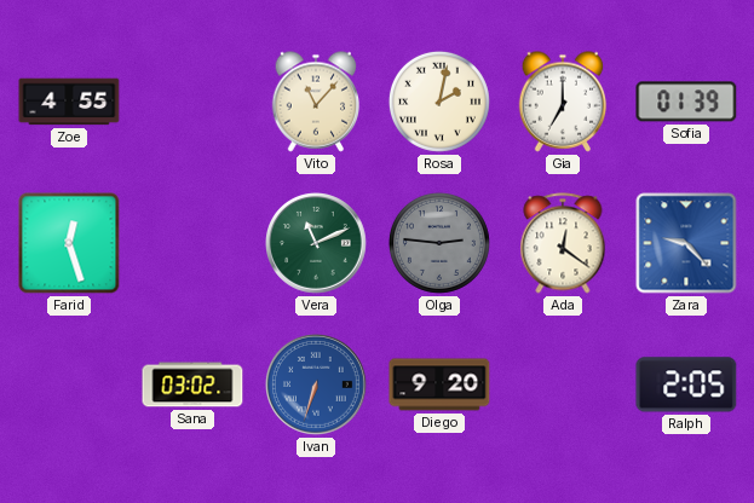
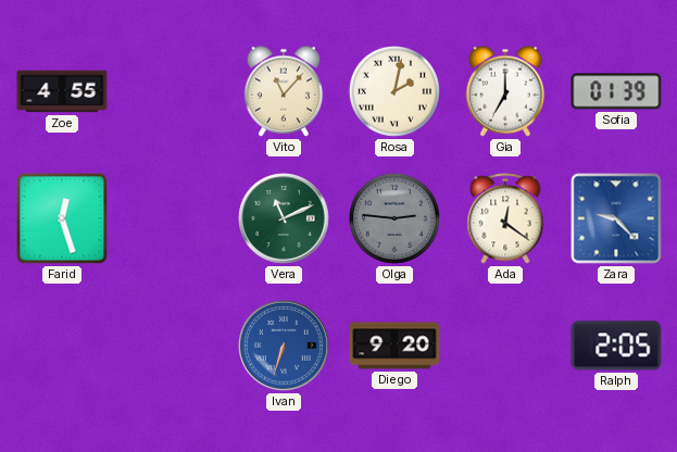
Sana: 03:02 -> none (192, 385)
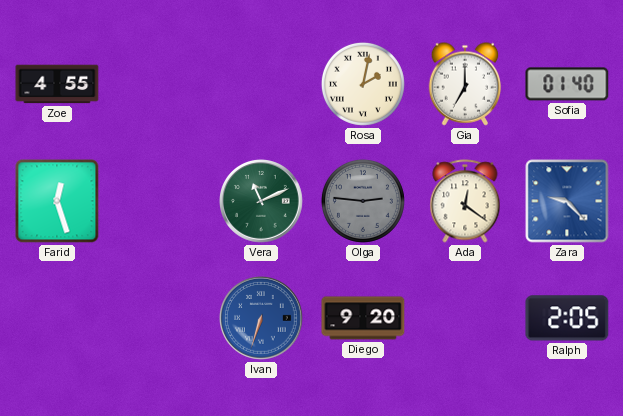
Vito: 11:07 -> none (284, 91)
Sofia: 01:39 -> 01:40 (567, 84)
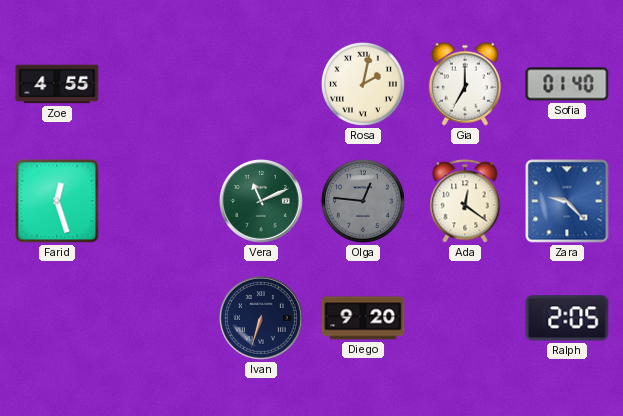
Olga: 2:46 -> 12:46 (363, 201)
Ivan dial: blue -> navy (262, 319)
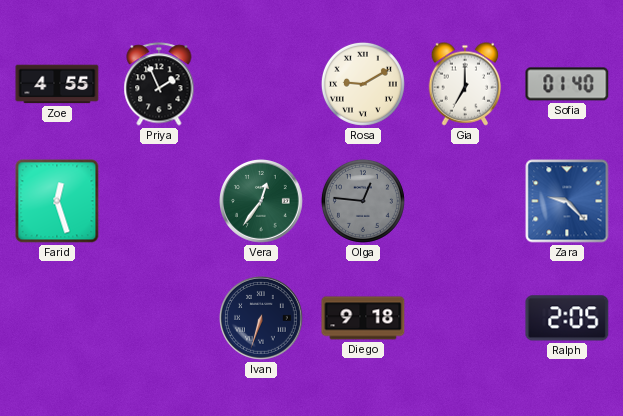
Priya: none -> 1:56 (159, 84)
Rosa: 2:02 -> 9:10 (363, 84)
Vera: 11:11 -> 12:36 (262, 202)
Ada: 12:21 -> none (465, 201)
Diego: 9:20 -> 9:18 (363, 318)
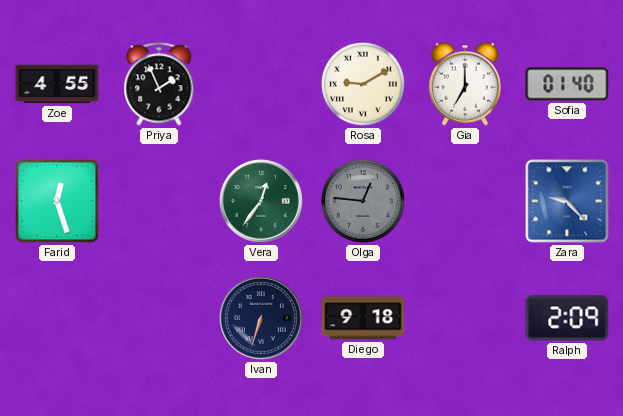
Ralph: 2:05 -> 2:09 (567, 318)
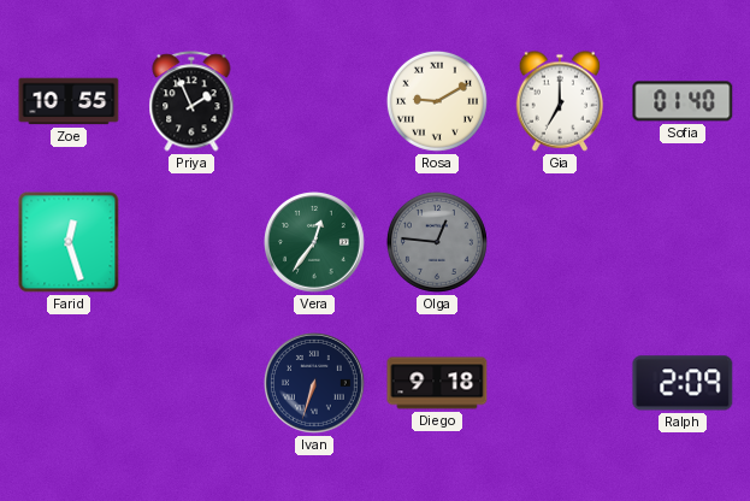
Zoe: 4:55 -> 10:55 (69, 101)
Zara: 9:23 -> none (567, 201)
